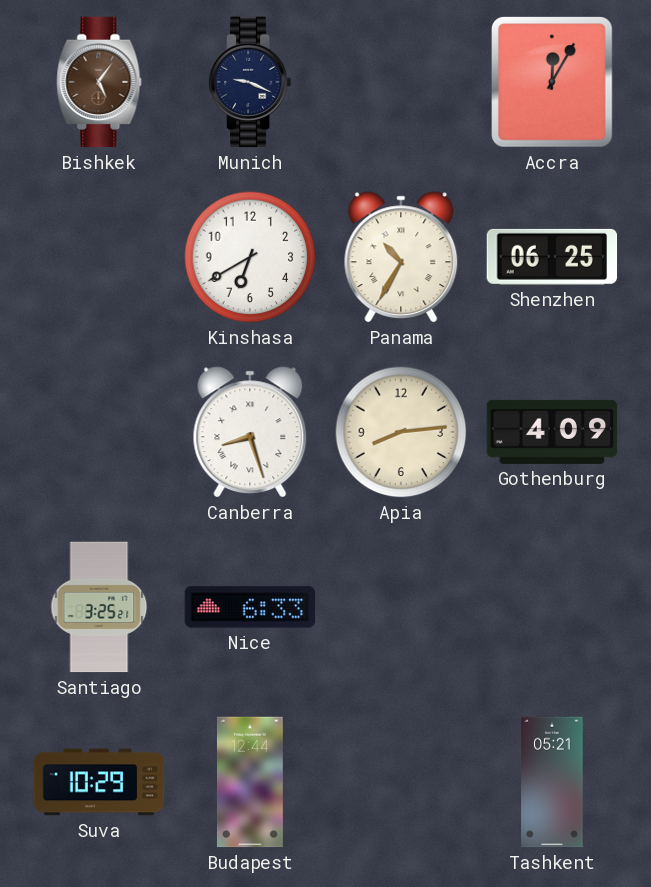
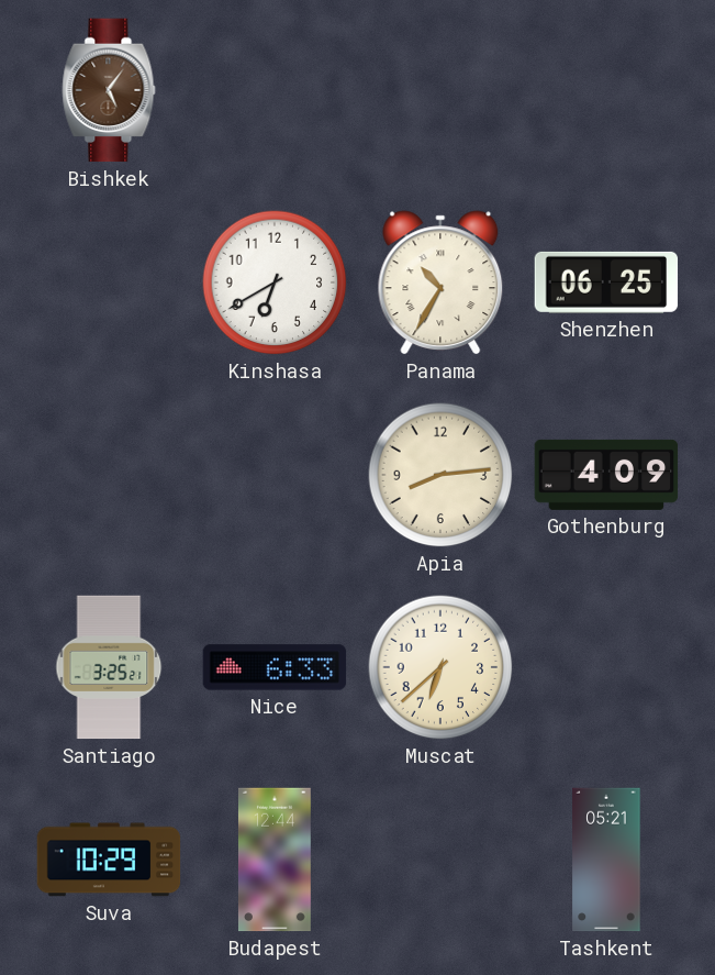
Munich: 9:19 -> none (250, 82)
Accra: 12:05 -> none (553, 83)
Canberra: 8:27 -> none (250, 432)
Muscat: none -> 6:38 (440, 667)
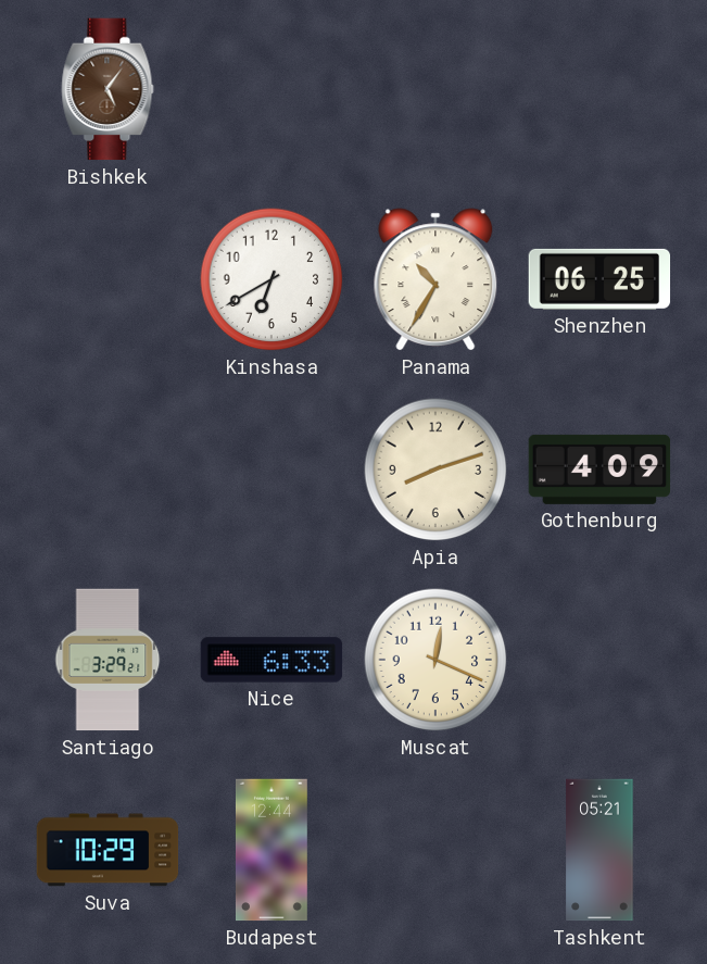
Apia: 8:14 -> 8:12 (435, 470)
Santiago: 3:25 -> 3:29 (108, 660)
Muscat: 6:38 -> 12:19 (435, 660)
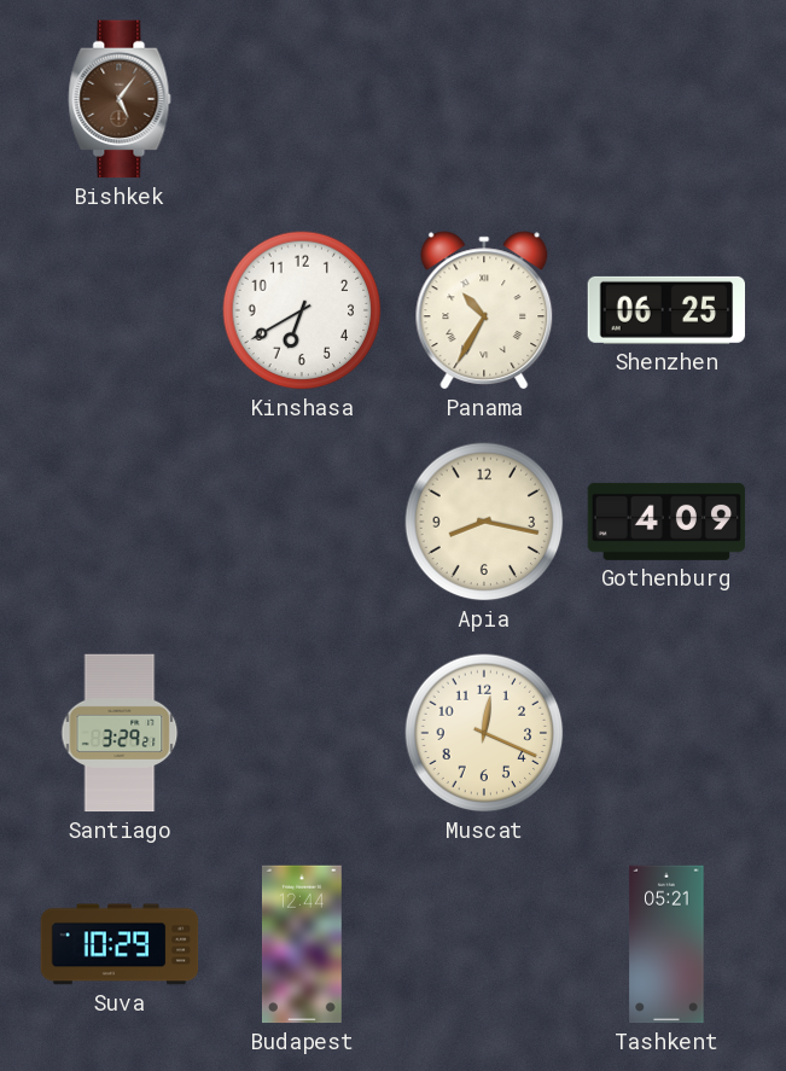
Apia: 8:12 -> 8:17 (484, 522)
Nice: 6:33 -> none (272, 660)
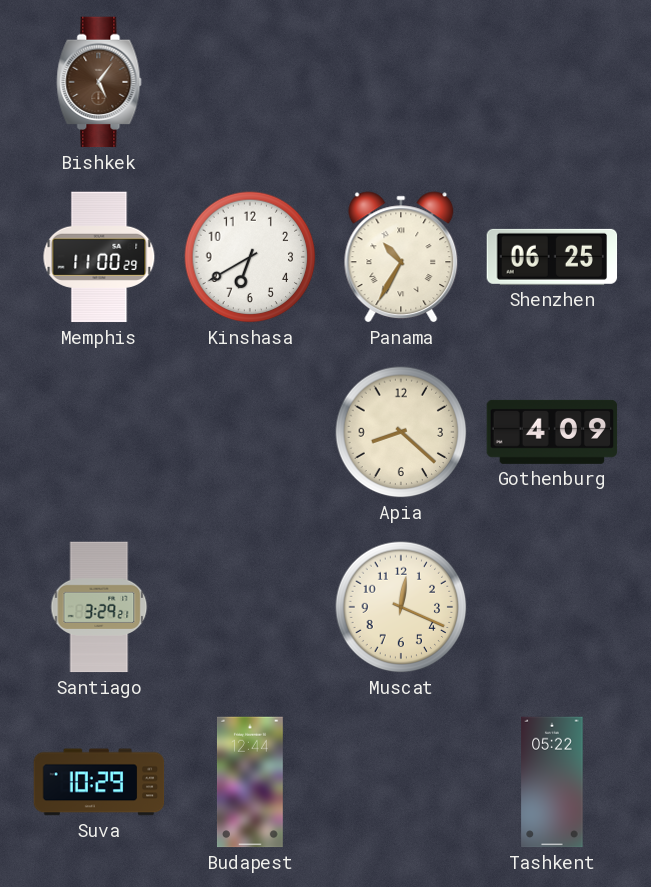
Memphis: none -> 11:00 (99, 257)
Apia: 8:17 -> 8:22 (401, 432)
Tashkent: 05:21 -> 05:22 (552, 782)
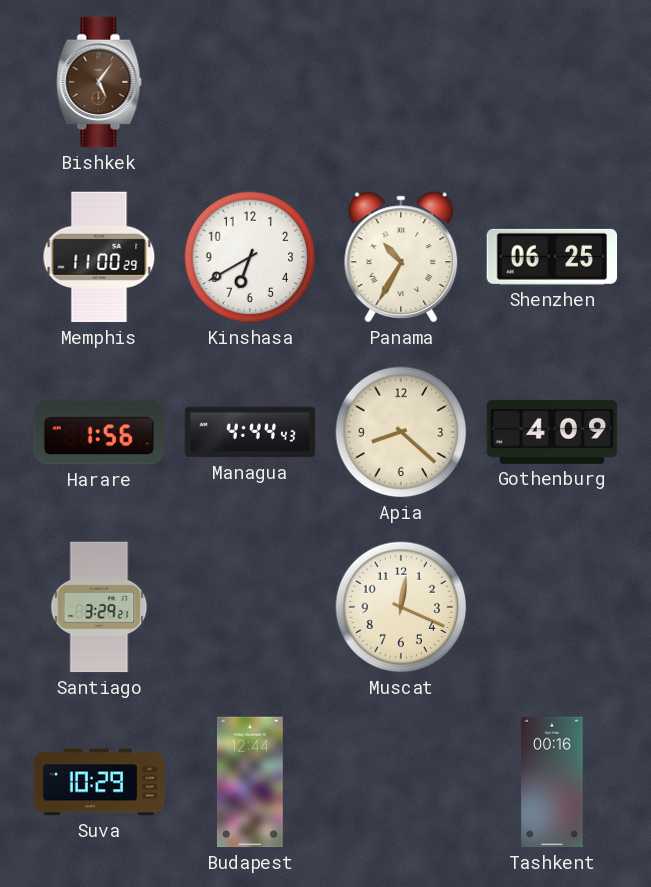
Harare: none -> 1:56 (99, 432)
Managua: none -> 4:44 (250, 432)
Tashkent: 05:22 -> 00:16 (552, 782)
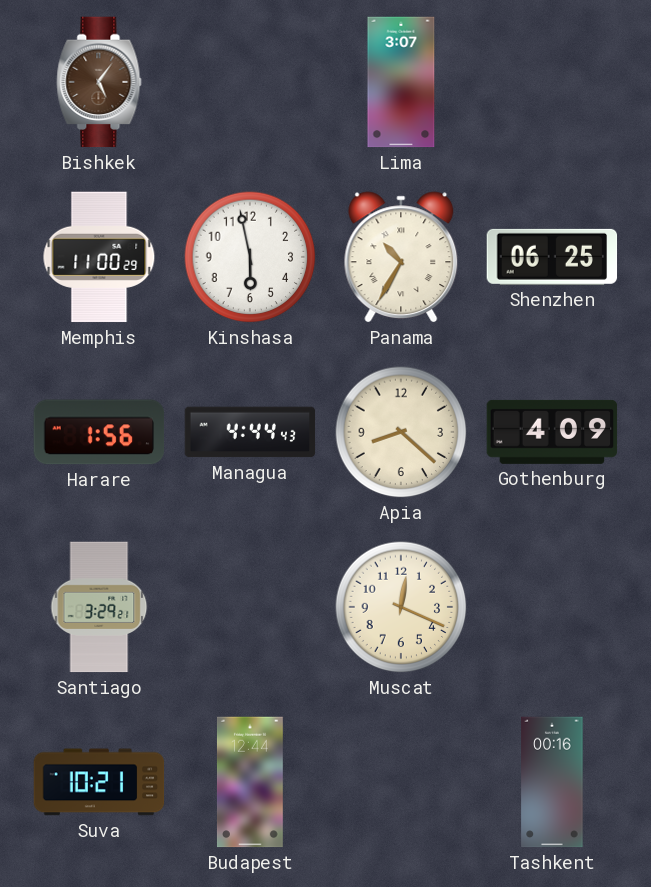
Lima: none -> 3:07 (401, 82)
Kinshasa: 6:40 -> 5:58 (250, 257)
Suva: 10:29 -> 10:21 (99, 782)
